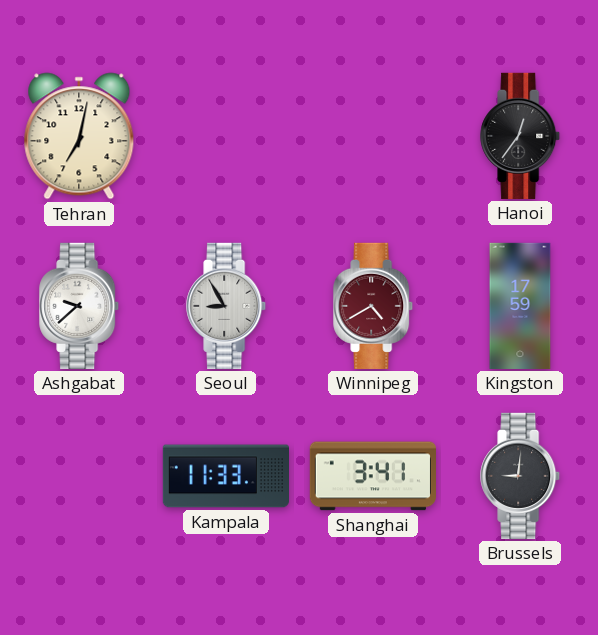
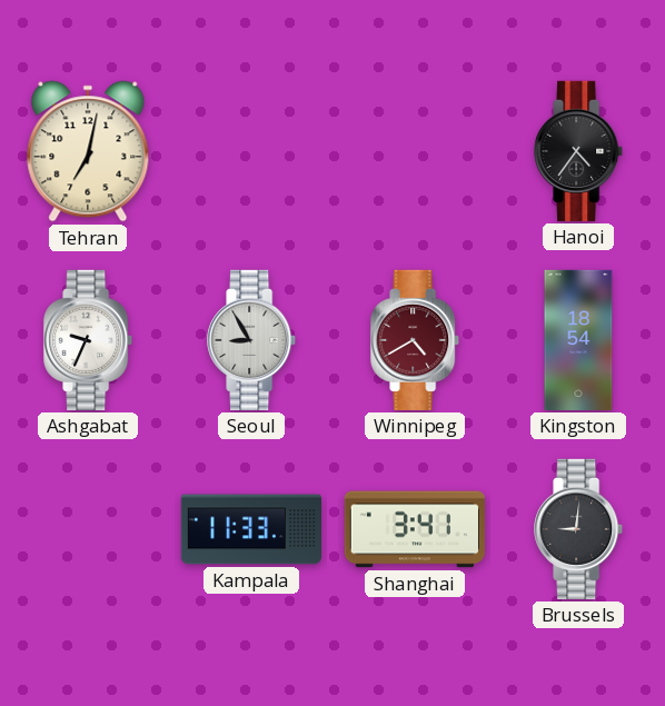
Hanoi: 12:36 -> 4:36 (579, 151)
Ashgabat: 9:38 -> 9:34 (89, 340)
Kingston: 17:59 -> 18:54 (578, 340)
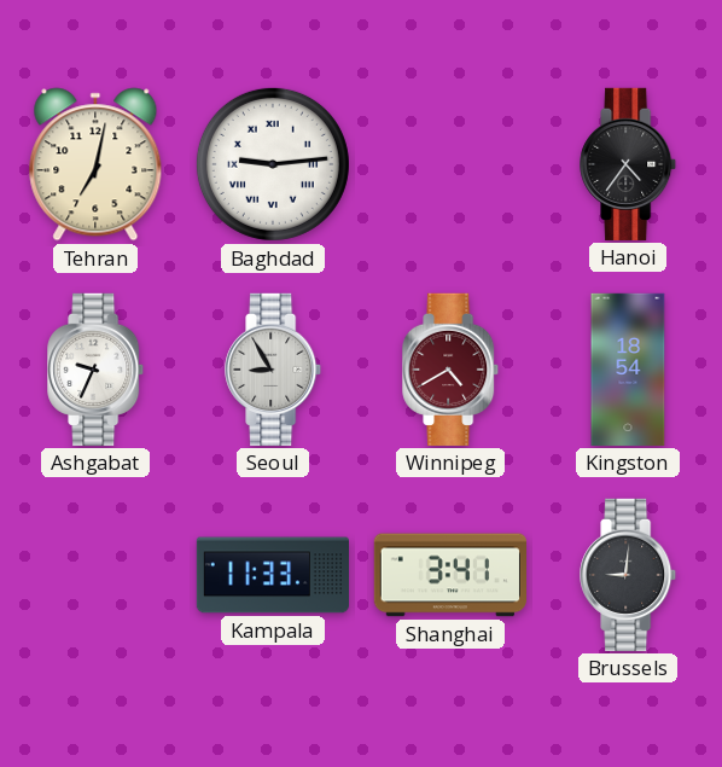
Baghdad: none -> 9:14 (273, 164)
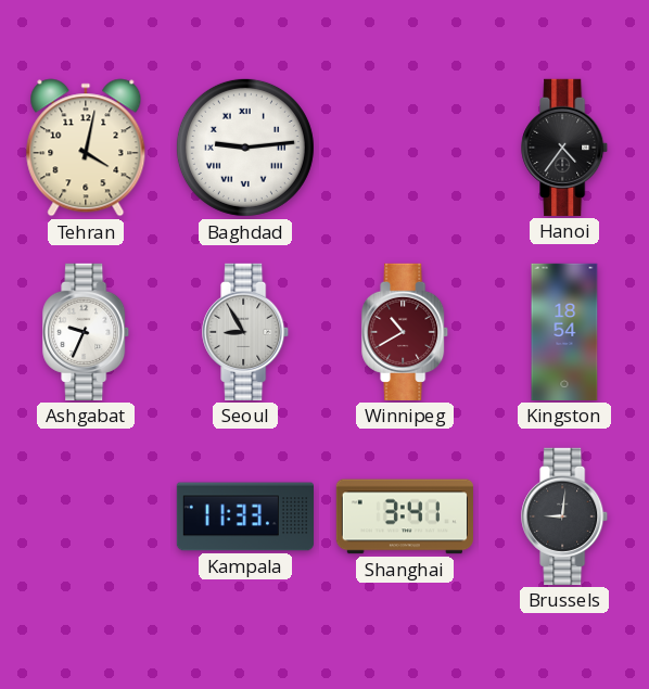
Tehran: 7:02 -> 4:02 (86, 148)
Winnipeg: 4:40 -> 10:40 (406, 332)
